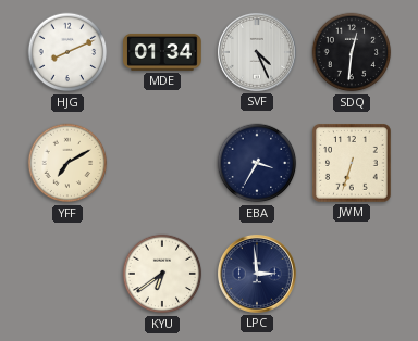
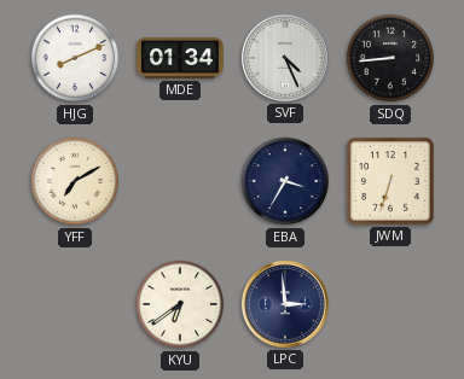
SDQ: 12:31 -> 8:44 (390, 58)
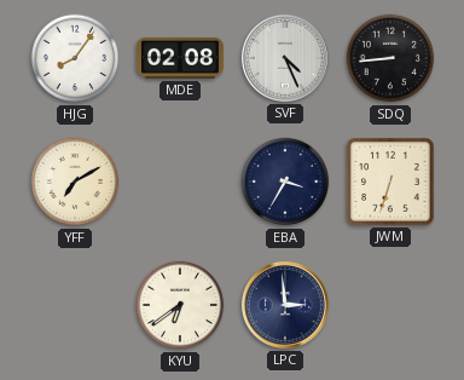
HJG: 8:11 -> 8:06 (75, 58)
MDE: 01:34 -> 02:08 (180, 58)
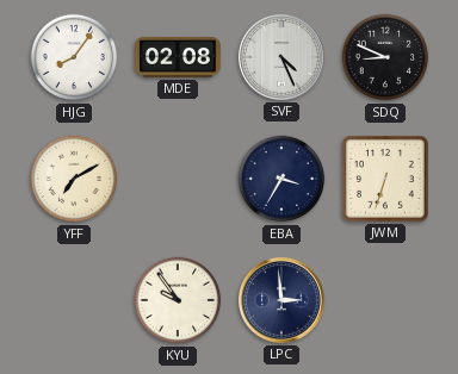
SDQ: 8:44 -> 8:49 (385, 57)
KYU: 6:39 -> 9:54 (178, 300)
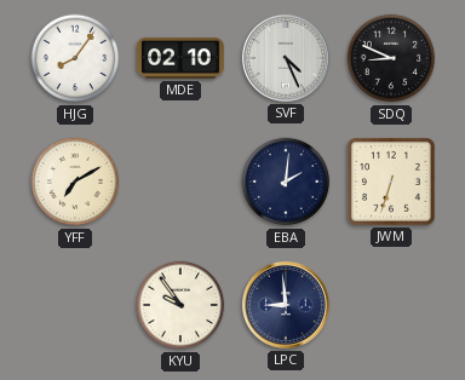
MDE: 02:08 -> 02:10 (180, 58)
EBA: 3:35 -> 2:01 (286, 182)
LPC: 2:59 -> 8:59 (286, 305)
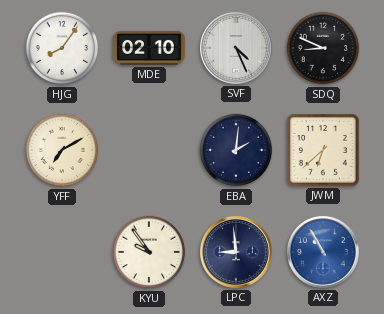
JWM: 6:33 -> 6:38 (324, 151)
AXZ: none -> 10:55 (323, 252)
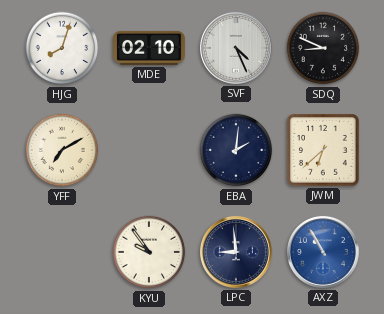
HJG: 8:06 -> 8:03 (62, 48)
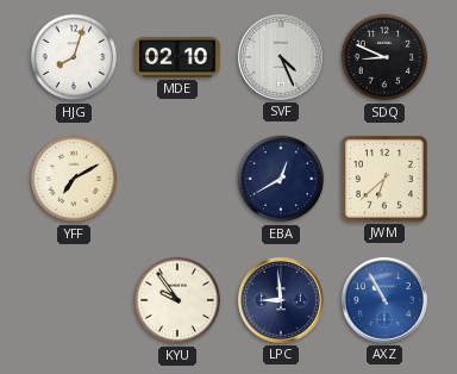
EBA: 2:01 -> 12:40 (281, 179)
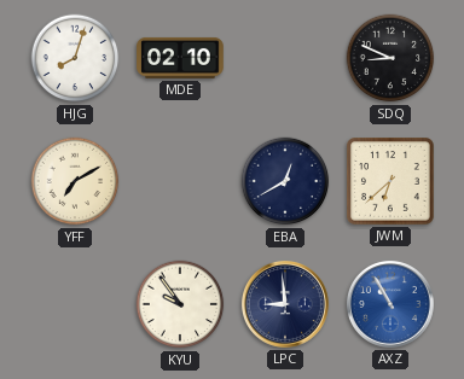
SVF: 4:26 -> none (281, 57)
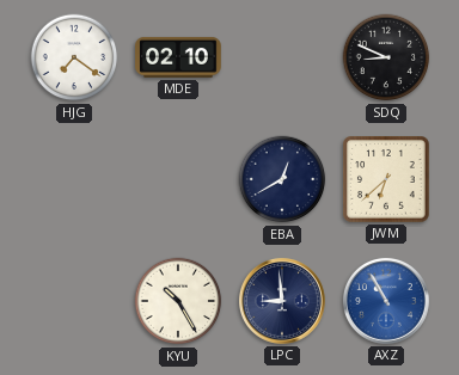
HJG: 8:03 -> 7:21 (74, 57)
YFF: 7:10 -> none (75, 181)
KYU: 9:54 -> 10:25 (178, 301)
